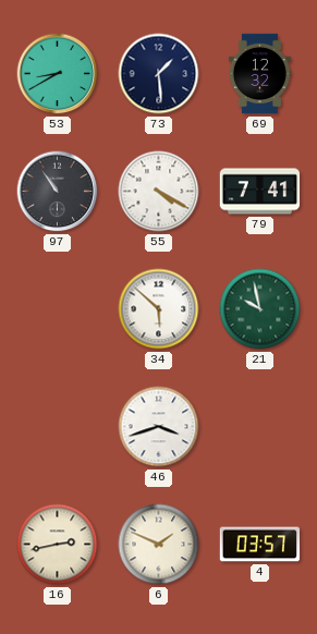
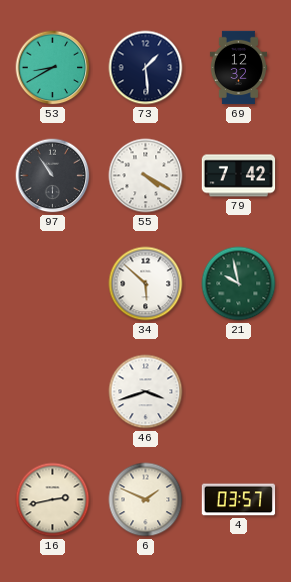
79: 7:41 -> 7:42 (239, 176)
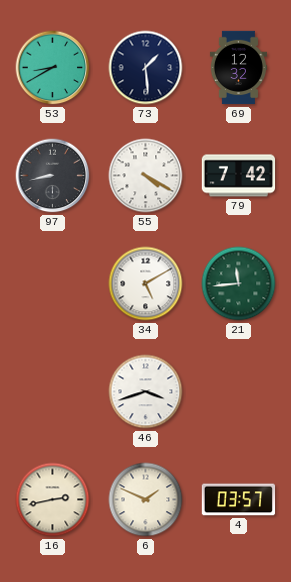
97: 10:54 -> 8:43 (53, 176)
34: 5:52 -> 5:10 (146, 284)
21: 9:58 -> 11:44 (239, 284)
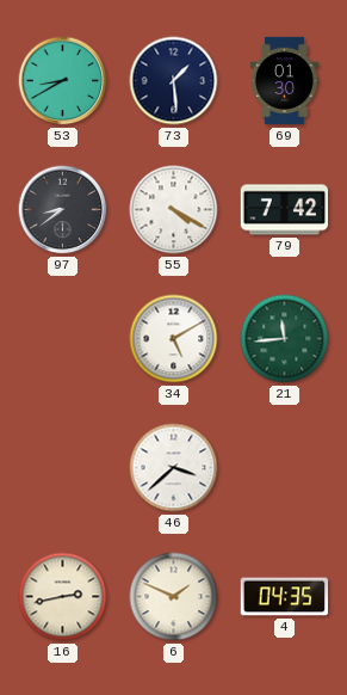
69: 12:32 -> 01:30 (284, 81)
97: 8:43 -> 8:39 (63, 210)
46: 3:42 -> 3:38 (174, 468)
4: 03:57 -> 04:35 (285, 597)
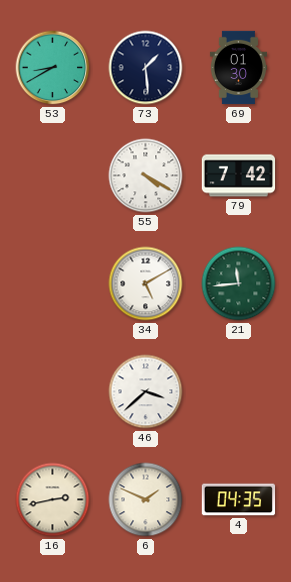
97: 8:39 -> none (63, 210)
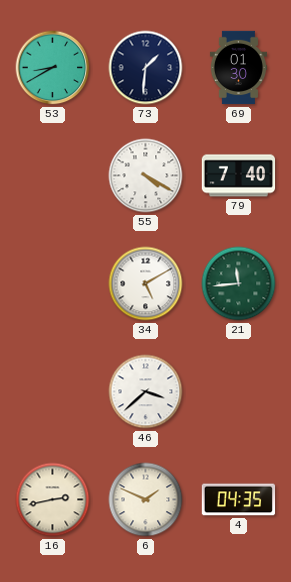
73: 1:29 -> 1:31 (146, 68)
79: 7:42 -> 7:40 (239, 176)
